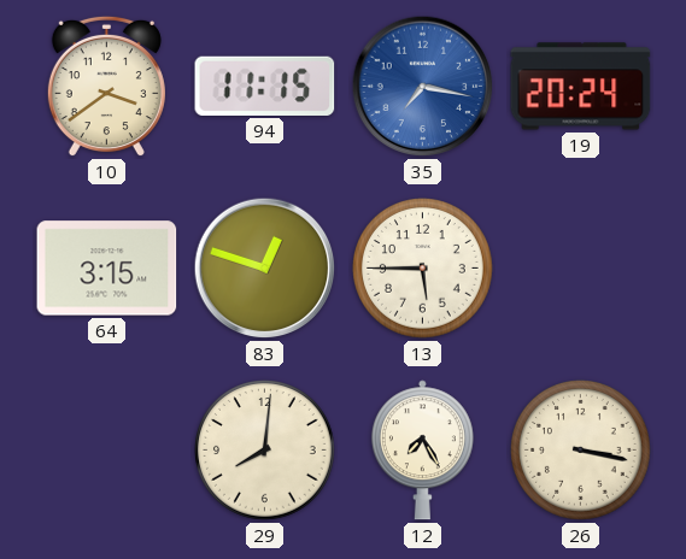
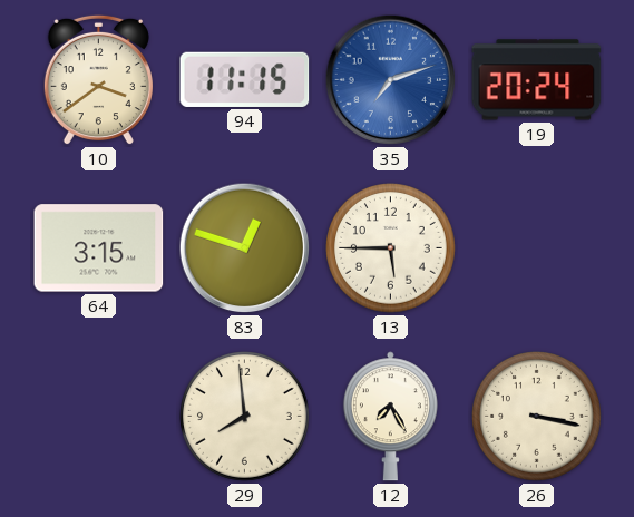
35: 7:17 -> 7:12 (391, 80)
29: 8:01 -> 7:59 (245, 417)
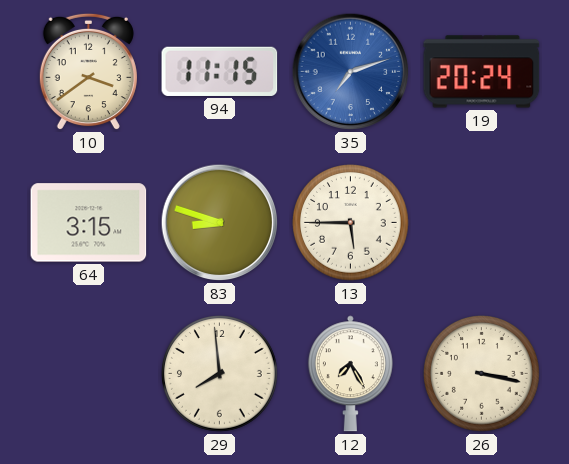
83: 12:48 -> 8:48 (220, 223)
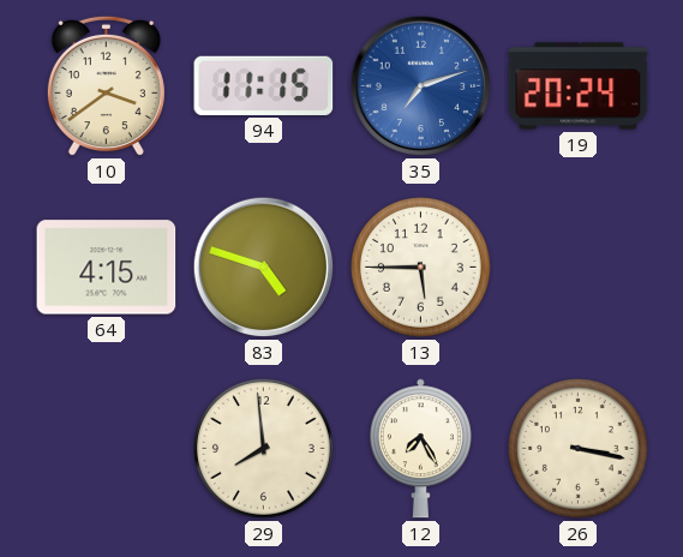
64: 3:15 -> 4:15 (107, 268)
83: 8:48 -> 4:48 (264, 268)
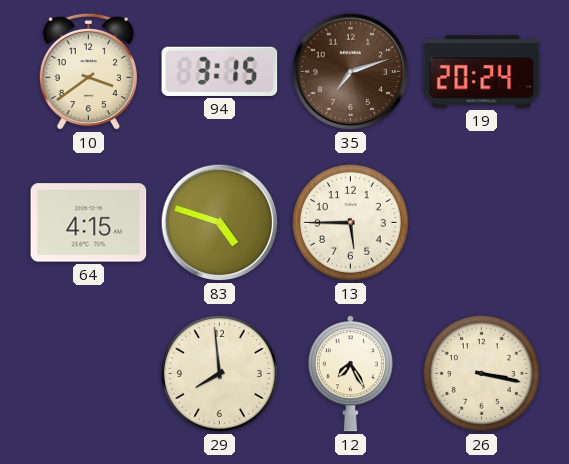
94: 11:15 -> 3:15 (220, 71)
35 dial: blue -> brown (351, 72)
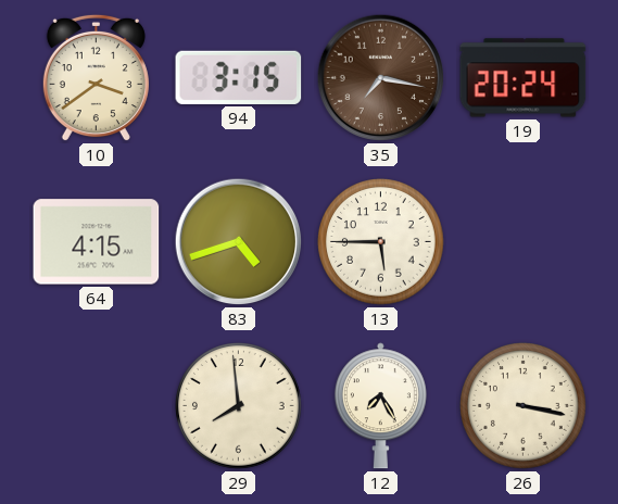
35: 7:12 -> 7:17 (381, 78)
83: 4:48 -> 4:42 (239, 242)
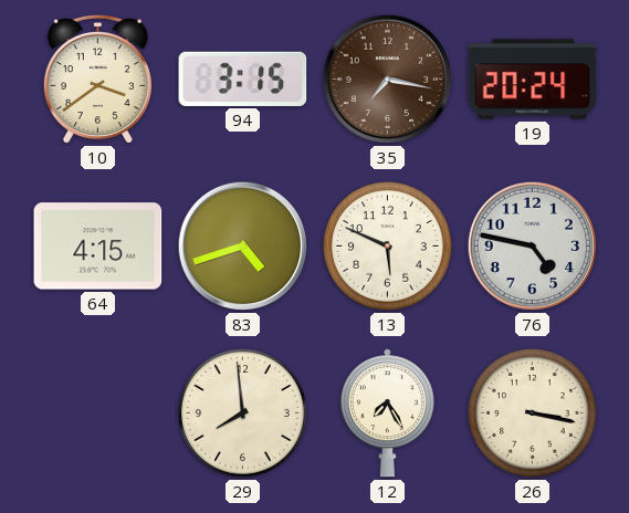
13: 5:45 -> 5:49 (388, 247)
76: none -> 4:47 (533, 247)
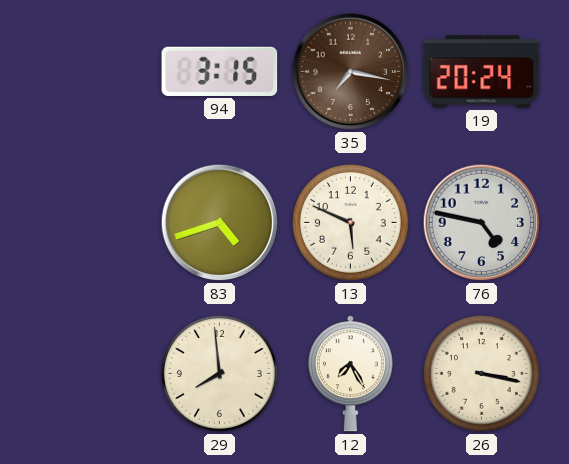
10: 3:39 -> none (97, 80)
64: 4:15 -> none (98, 247)
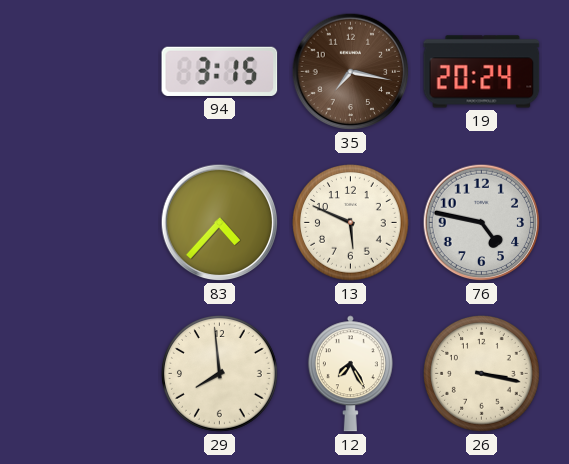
83: 4:42 -> 4:37 (220, 223)
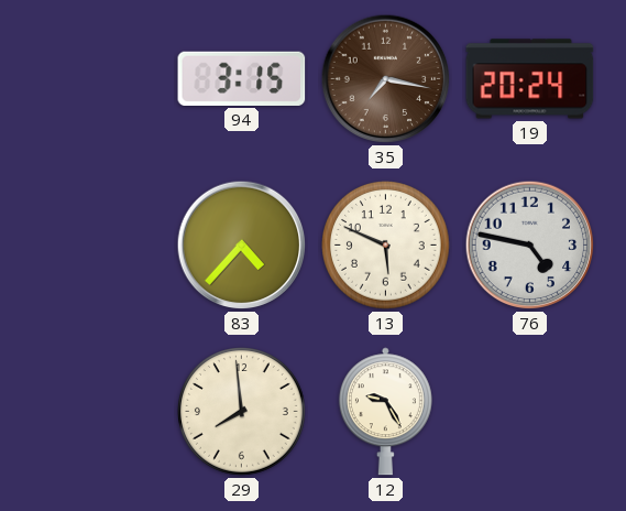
12: 7:25 -> 9:25 (385, 412)
26: 3:17 -> none (482, 374)
